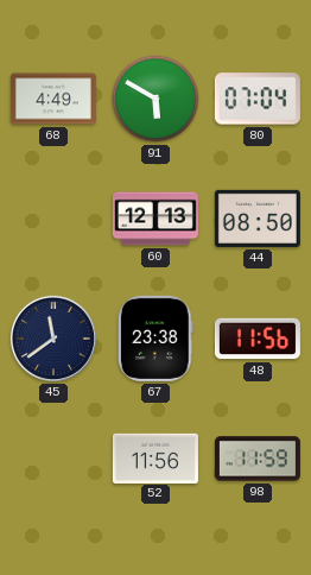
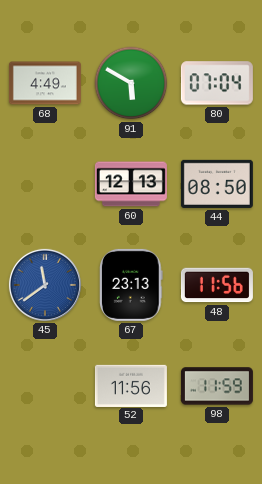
45 dial: navy -> blue (45, 285)
67: 23:38 -> 23:13 (131, 285)
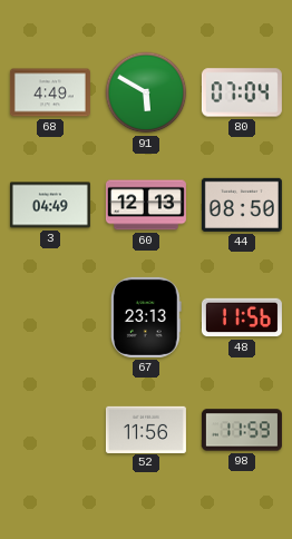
3: none -> 04:49 (50, 205)
45: 11:39 -> none (45, 285)
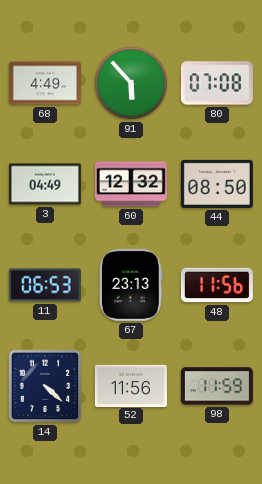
91: 5:50 -> 5:53 (131, 83)
80: 07:04 -> 07:08 (217, 83)
60: 12:13 -> 12:32 (131, 184)
11: none -> 06:53 (45, 285)
14: none -> 4:22 (45, 386)
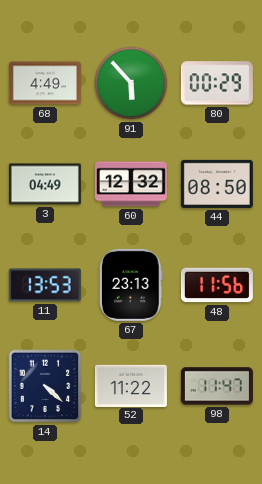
80: 07:08 -> 00:29 (217, 83)
11: 06:53 -> 13:53 (45, 285)
52: 11:56 -> 11:22 (131, 385)
98: 11:59 -> 11:47 (217, 386)
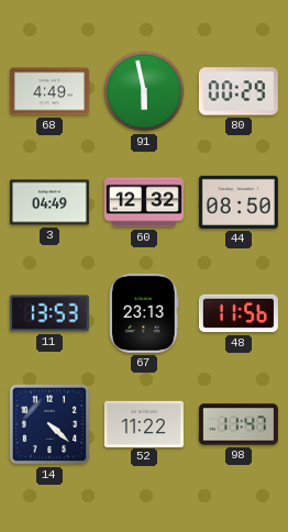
91: 5:53 -> 5:58 (144, 91)
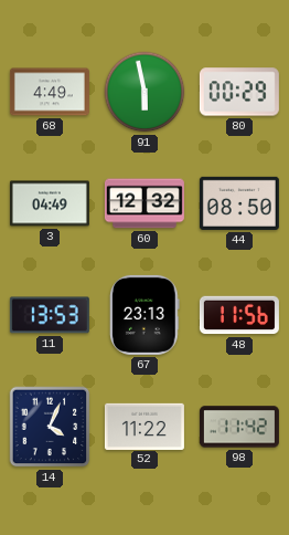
14: 4:22 -> 4:04 (50, 427)
98: 11:47 -> 11:42 (239, 427)
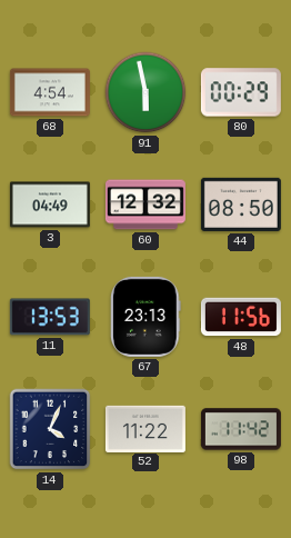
68: 4:49 -> 4:54 (50, 92)
